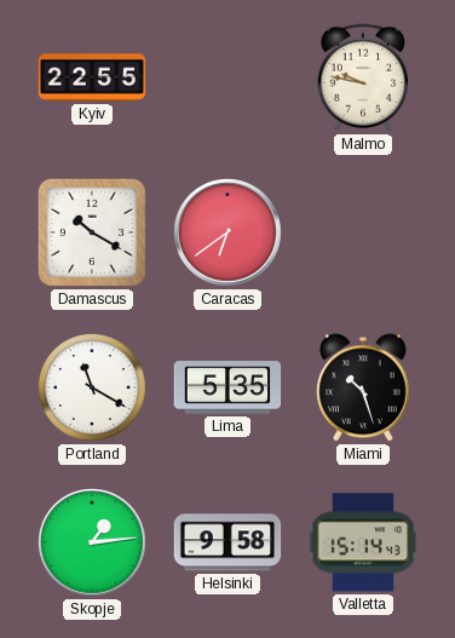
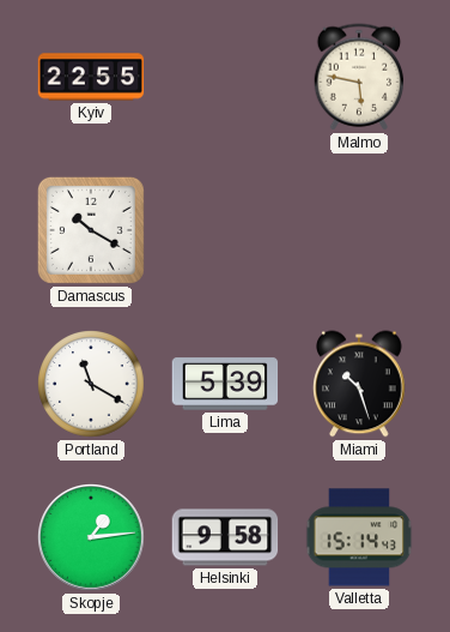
Malmo: 9:47 -> 5:47 (359, 77)
Caracas: 6:39 -> none (229, 234)
Lima: 5:35 -> 5:39 (225, 384)
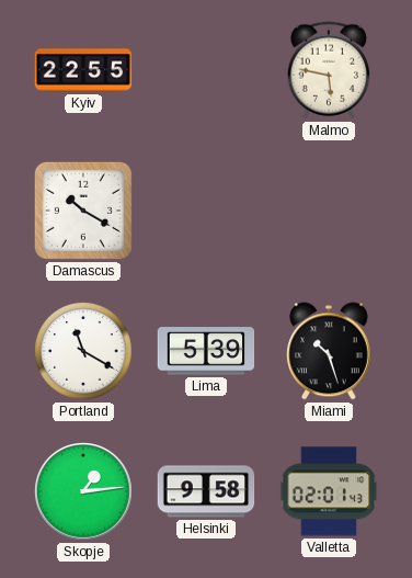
Valletta: 15:14 -> 02:01 (329, 491)
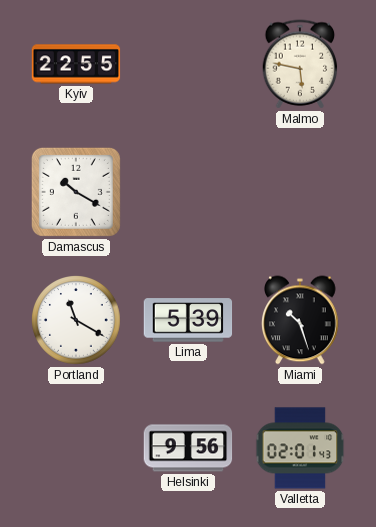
Skopje: 1:14 -> none (84, 492)
Helsinki: 9:58 -> 9:56 (188, 448)
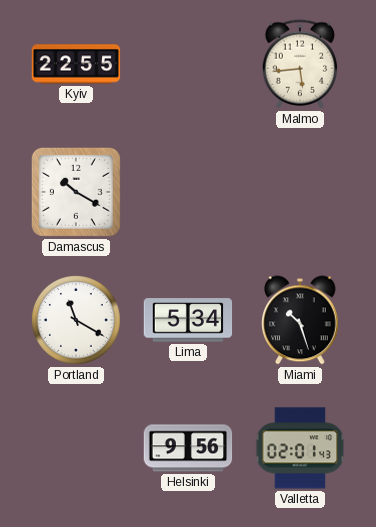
Malmo: 5:47 -> 5:44 (300, 64)
Lima: 5:39 -> 5:34 (188, 320)
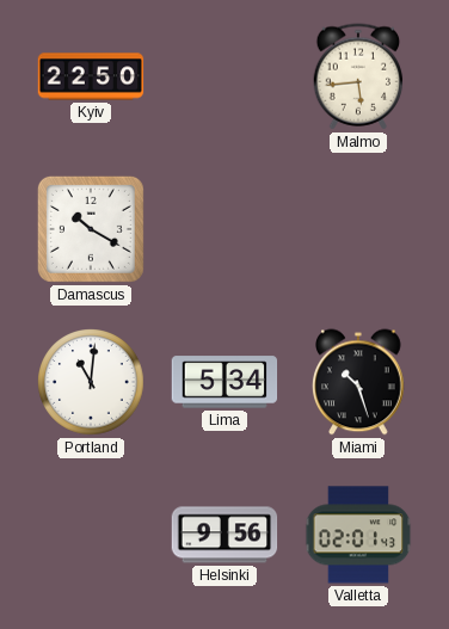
Kyiv: 22:55 -> 22:50 (91, 76)
Portland: 11:20 -> 11:01 (92, 383)
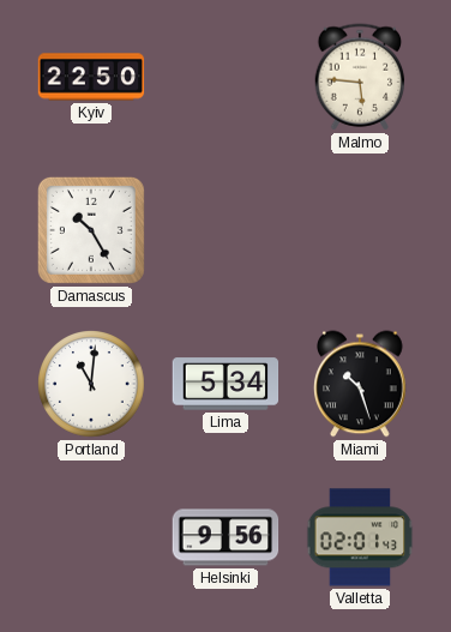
Malmo: 5:44 -> 5:46 (360, 77)
Damascus: 10:20 -> 10:25 (91, 230)
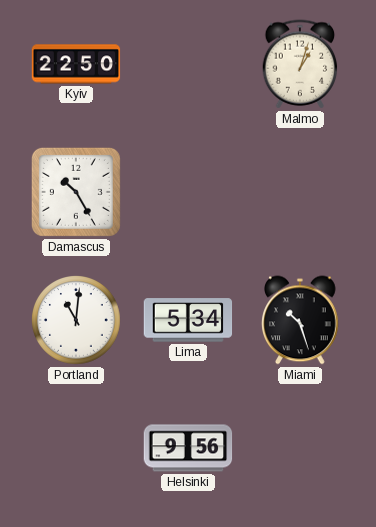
Malmo: 5:46 -> 1:03 (300, 64)
Valletta: 02:01 -> none (360, 537)
